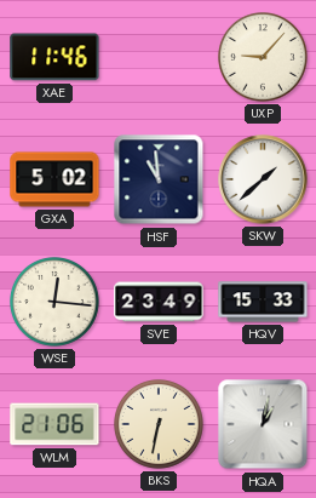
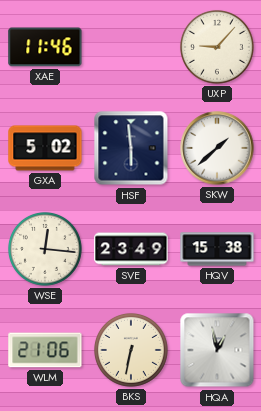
HSF: 10:59 -> 5:59 (131, 148)
HQV: 15:33 -> 15:38 (217, 249)
HQA: 1:02 -> 12:58 (217, 350)
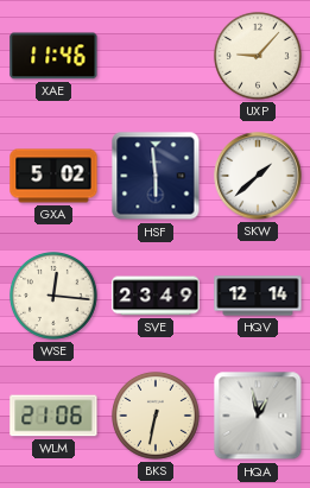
HQV: 15:38 -> 12:14 (258, 296)
